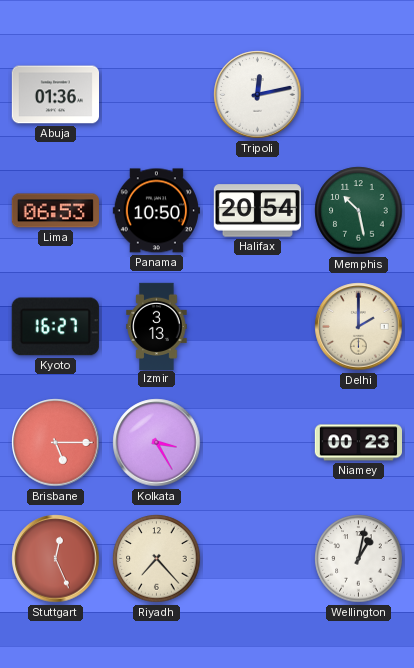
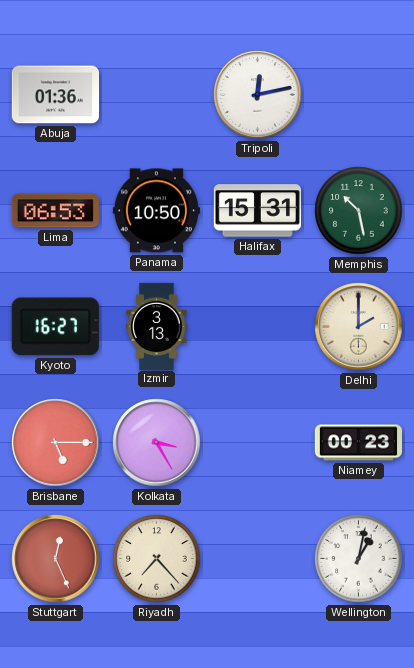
Halifax: 20:54 -> 15:31 (257, 211)
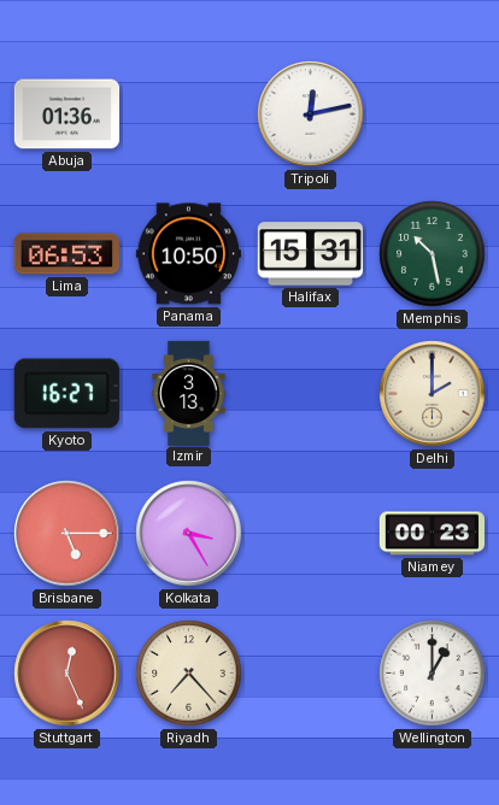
Wellington: 1:02 -> 1:00 (433, 674)
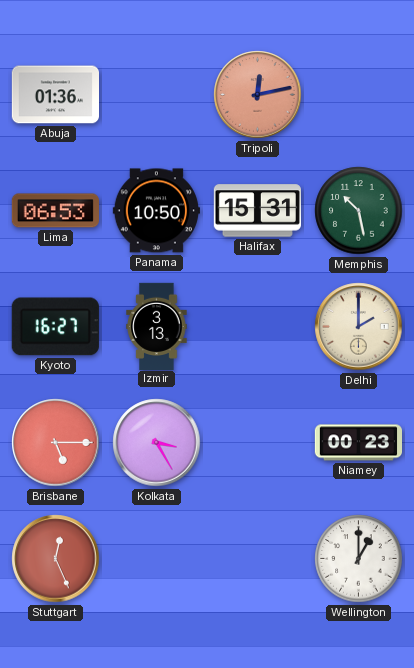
Tripoli dial: white -> salmon (258, 95)
Riyadh: 7:23 -> none (189, 674)
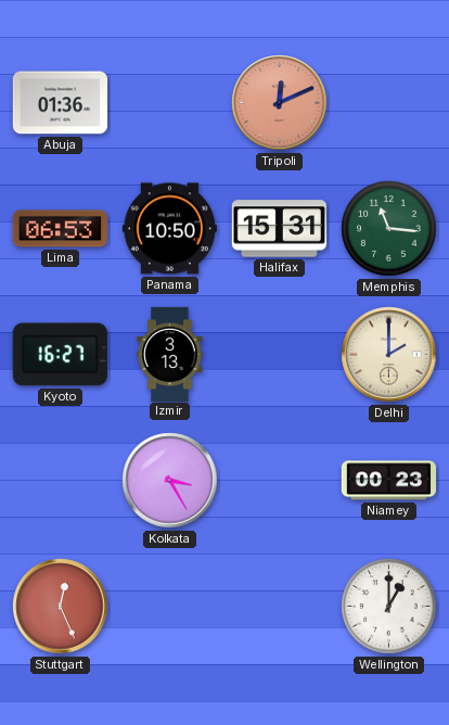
Tripoli: 12:13 -> 12:11 (280, 103)
Memphis: 10:28 -> 11:16 (389, 229)
Brisbane: 5:15 -> none (56, 443)
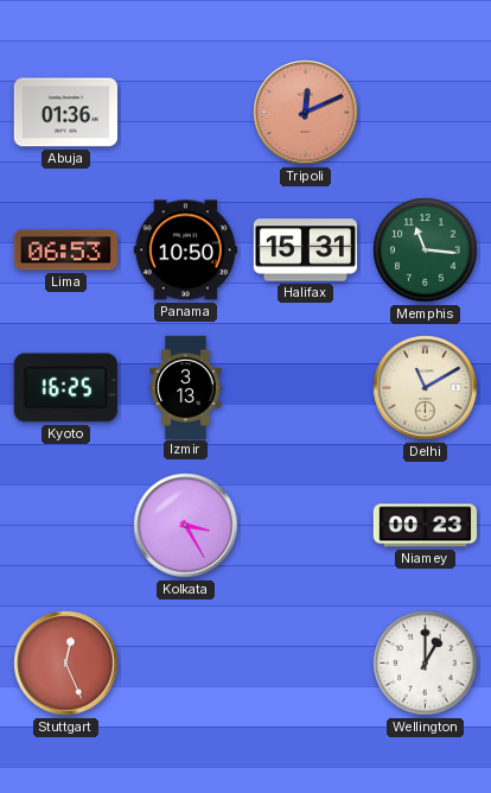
Kyoto: 16:27 -> 16:25 (65, 388)
Delhi: 2:00 -> 11:10 (426, 388)
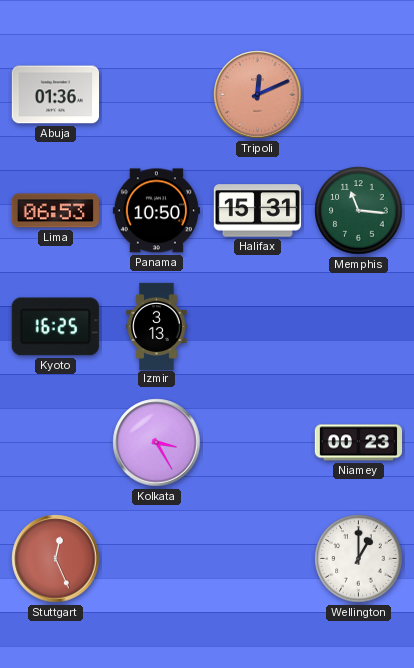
Delhi: 11:10 -> none (426, 388)
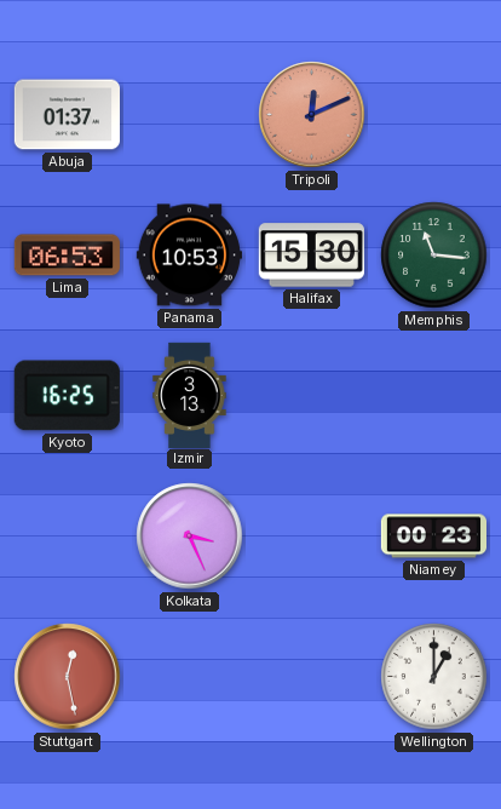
Abuja: 01:36 -> 01:37 (67, 115)
Panama: 10:50 -> 10:53 (189, 256)
Halifax: 15:31 -> 15:30 (311, 256)
Kolkata: 3:25 -> 3:26 (190, 537)
Stuttgart: 12:26 -> 12:28 (68, 677)
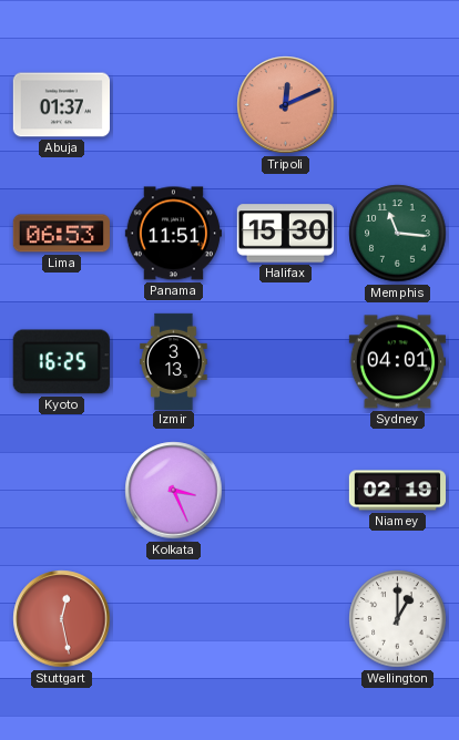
Panama: 10:53 -> 11:51 (173, 234)
Sydney: none -> 04:01 (397, 362)
Niamey: 00:23 -> 02:19 (397, 491)
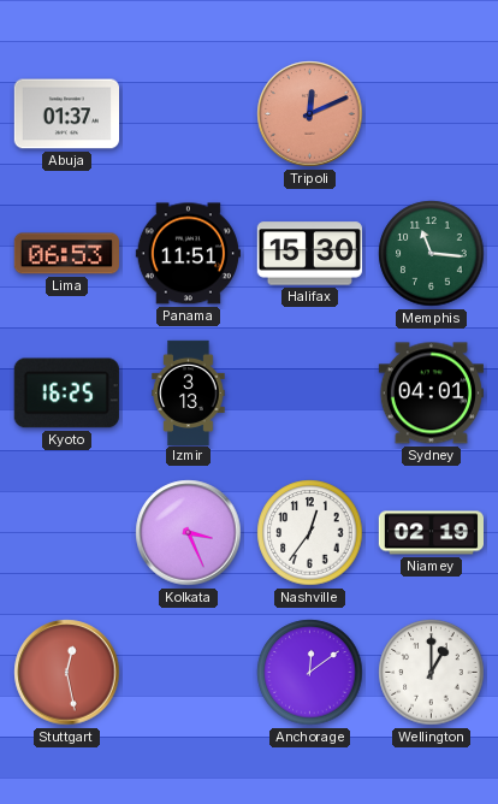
Nashville: none -> 12:36 (310, 533)
Anchorage: none -> 12:09 (310, 673)
